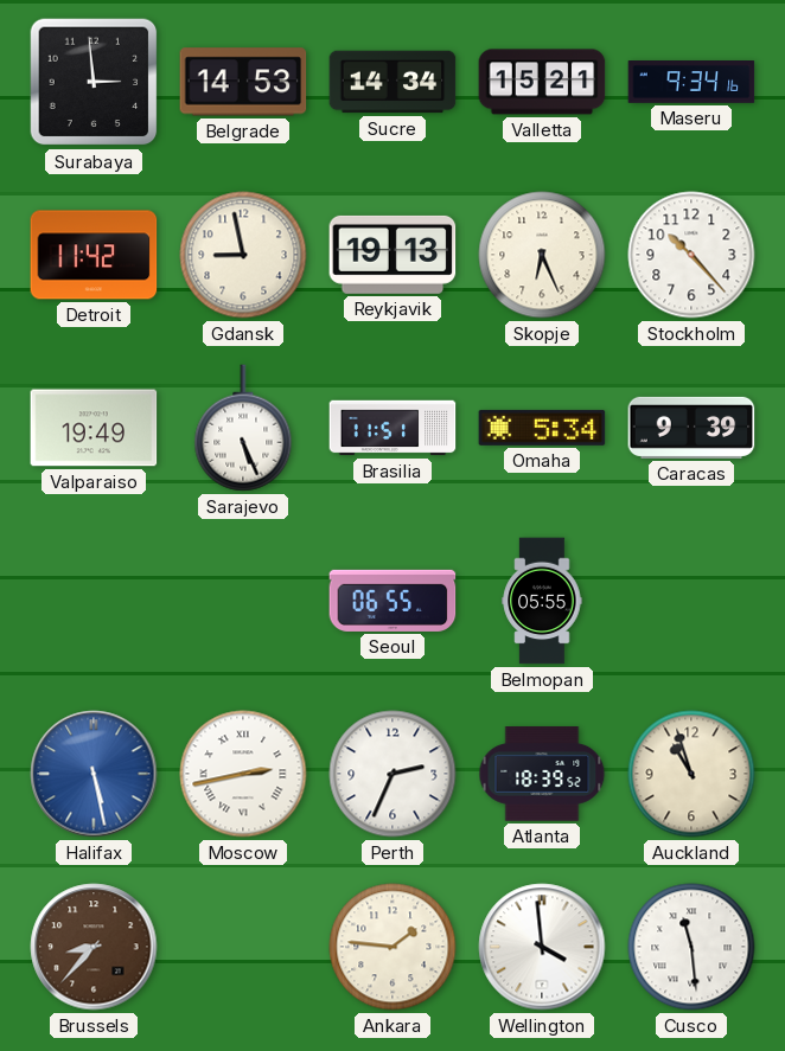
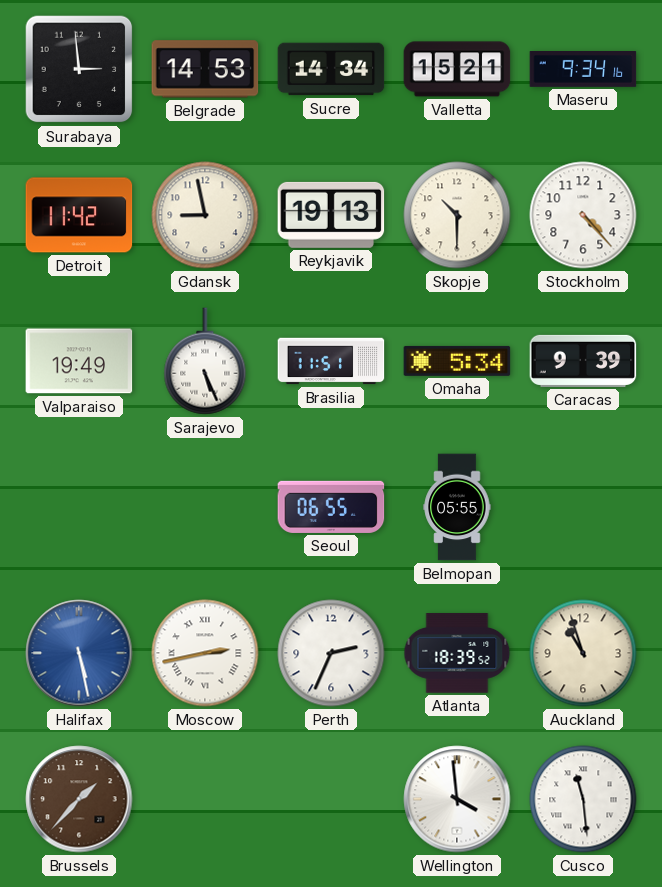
Skopje: 6:26 -> 10:30 (457, 215)
Stockholm: 10:23 -> 4:23 (583, 215)
Brussels: 8:37 -> 1:37 (79, 799)
Ankara: 1:46 -> none (392, 947)
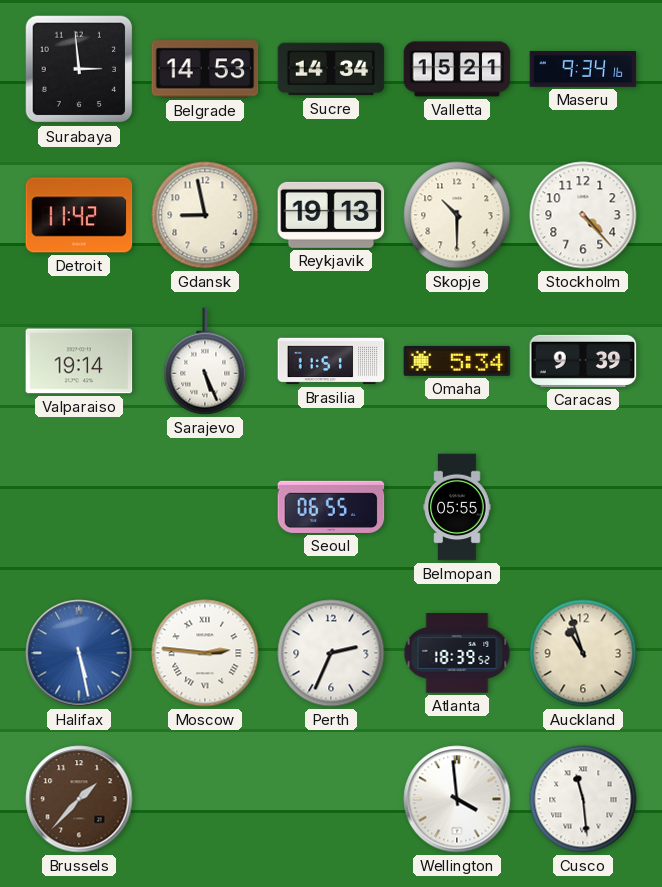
Valparaiso: 19:49 -> 19:14 (79, 361)
Moscow: 2:43 -> 2:46 (205, 653)
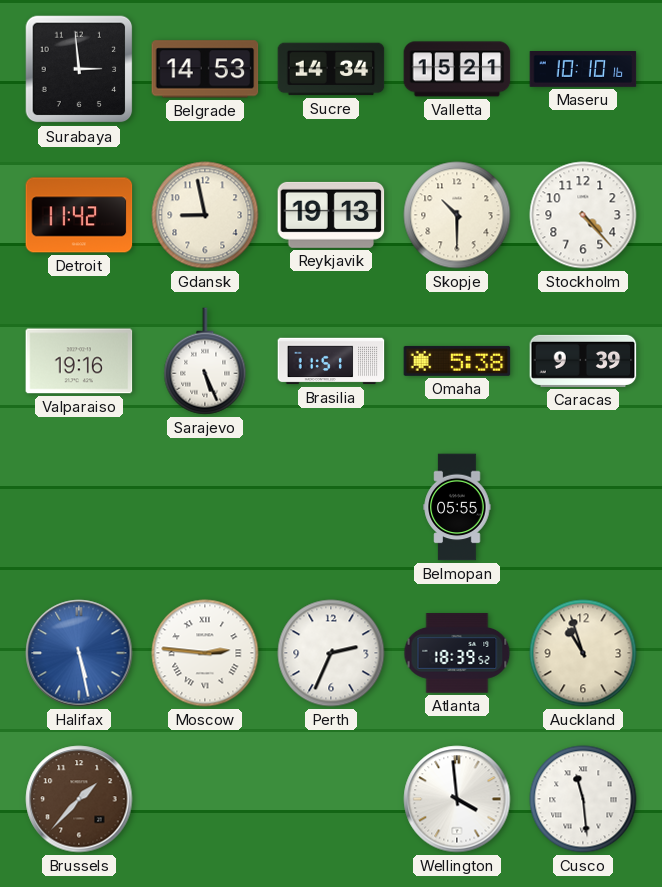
Maseru: 9:34 -> 10:10 (583, 70)
Valparaiso: 19:14 -> 19:16 (79, 361)
Omaha: 5:34 -> 5:38 (457, 361)
Seoul: 06:55 -> none (331, 507)
